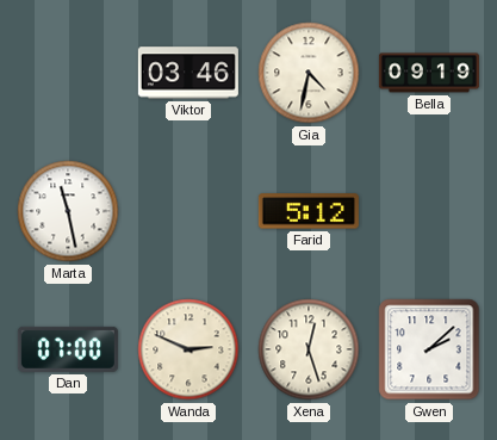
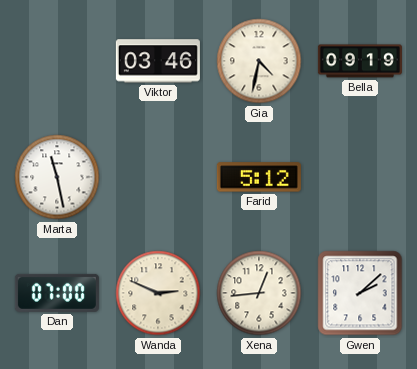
Xena: 12:27 -> 12:44 (259, 293)
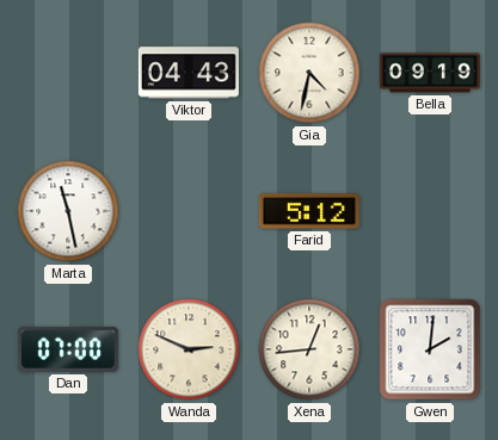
Viktor: 03:46 -> 04:43 (189, 73)
Gwen: 2:08 -> 2:01 (430, 349)
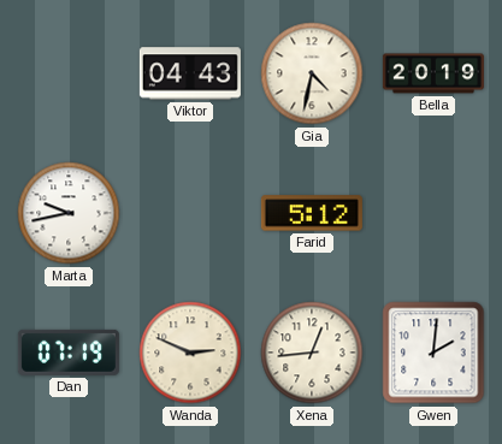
Bella: 09:19 -> 20:19 (433, 73)
Marta: 11:28 -> 9:43 (69, 213)
Dan: 07:00 -> 07:19 (69, 353)
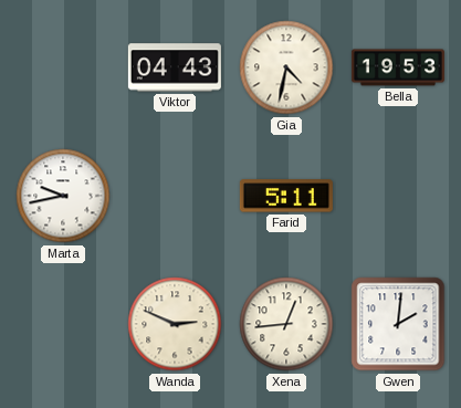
Bella: 20:19 -> 19:53 (398, 67)
Farid: 5:12 -> 5:11 (286, 196)
Dan: 07:19 -> none (69, 353)
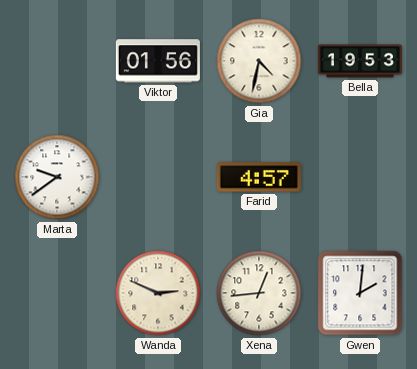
Viktor: 04:43 -> 01:56 (158, 61)
Marta: 9:43 -> 9:39 (57, 177)
Farid: 5:11 -> 4:57 (259, 177)
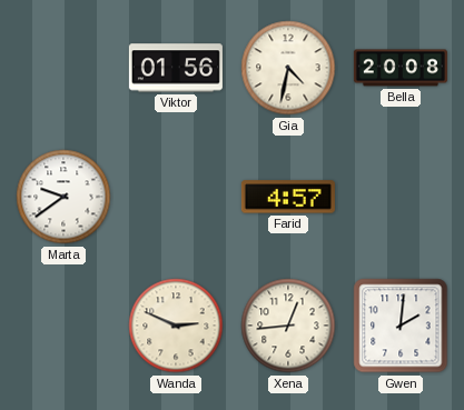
Bella: 19:53 -> 20:08 (401, 68)
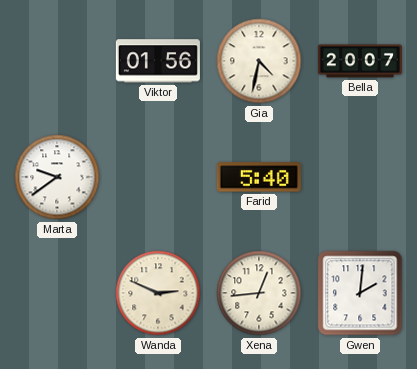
Bella: 20:08 -> 20:07 (360, 61)
Farid: 4:57 -> 5:40 (259, 177)
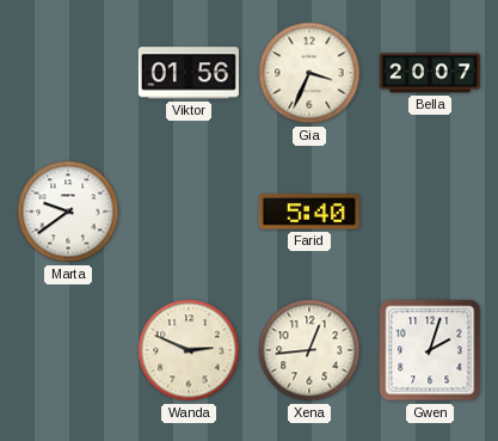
Gia: 4:32 -> 3:34 (309, 73)
Gwen: 2:01 -> 2:03 (430, 350)
